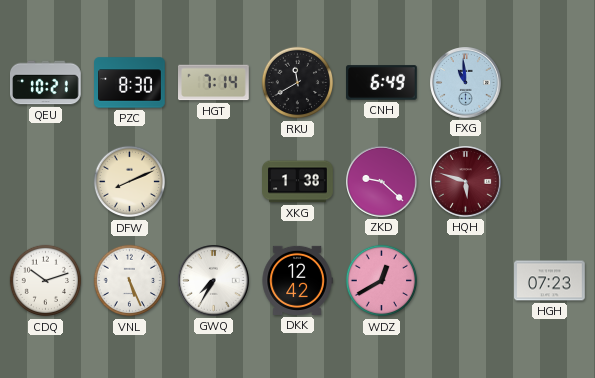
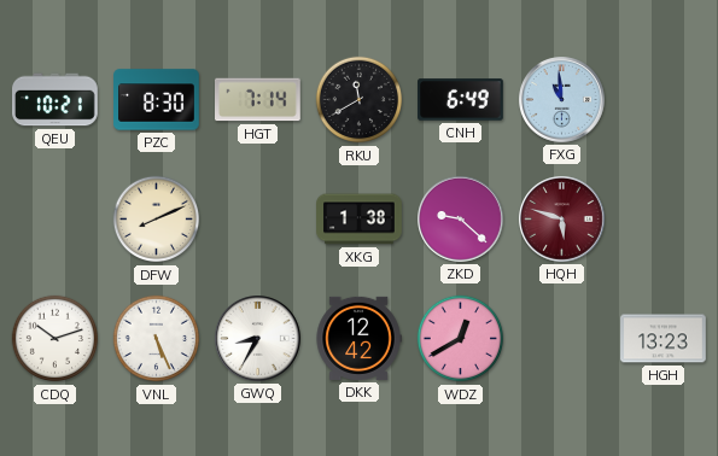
GWQ: 7:35 -> 8:35 (258, 339)
HGH: 07:23 -> 13:23 (664, 339)
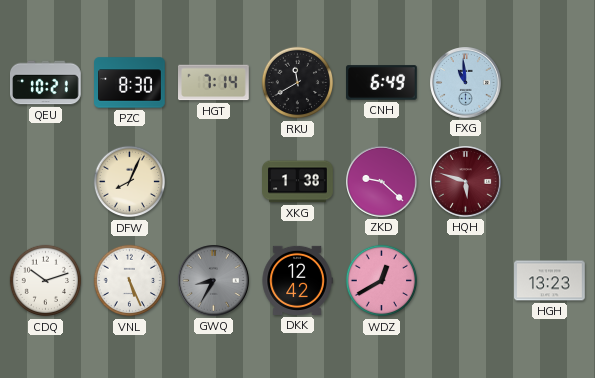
DFW: 8:11 -> 8:04 (130, 182)
GWQ dial: white -> grey (214, 281)
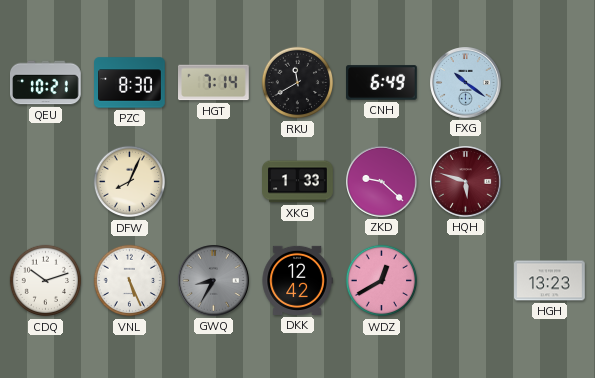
FXG: 10:59 -> 10:21 (466, 83)
XKG: 1:38 -> 1:33 (298, 182)
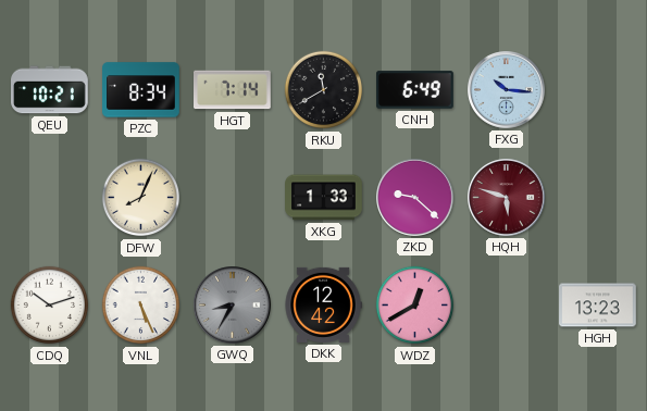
PZC: 8:30 -> 8:34 (141, 90)
FXG: 10:21 -> 10:16 (507, 90)
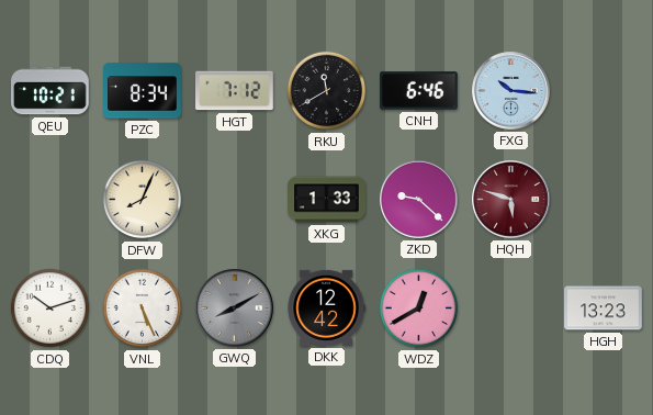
HGT: 7:14 -> 7:12 (235, 91)
CNH: 6:49 -> 6:46 (419, 91)
GWQ: 8:35 -> 8:10 (235, 309)
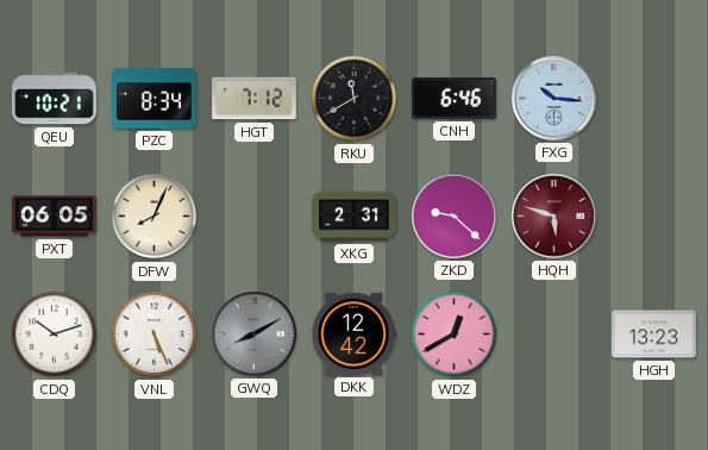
PXT: none -> 06:05 (55, 217)
XKG: 1:33 -> 2:31 (355, 217)
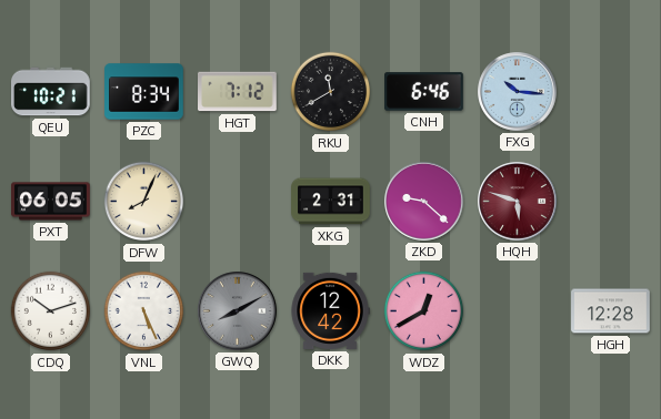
HGH: 13:23 -> 12:28 (611, 311)
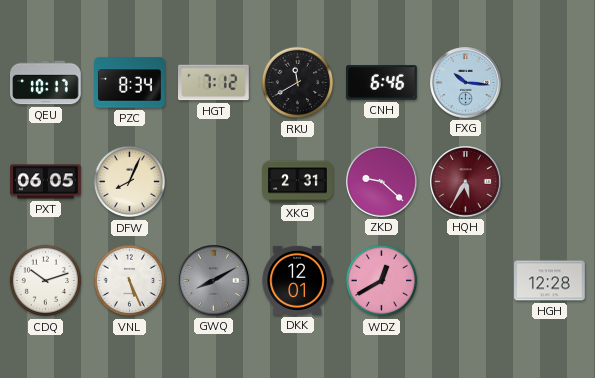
QEU: 10:21 -> 10:17 (46, 83)
HQH: 5:48 -> 5:35 (466, 182)
DKK: 12:42 -> 12:01 (297, 280)
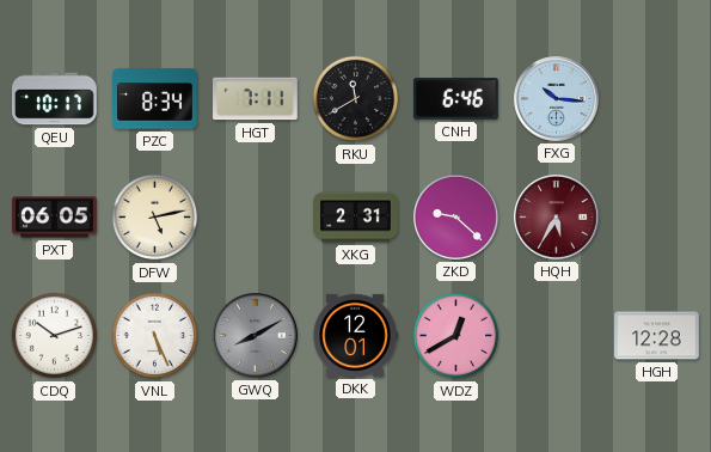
HGT: 7:12 -> 7:11 (256, 99)
DFW: 8:04 -> 5:13 (155, 218)
